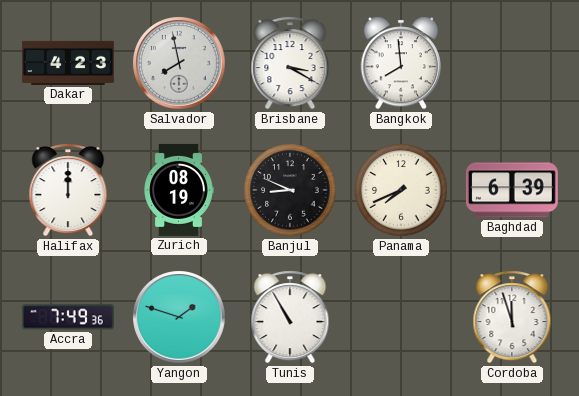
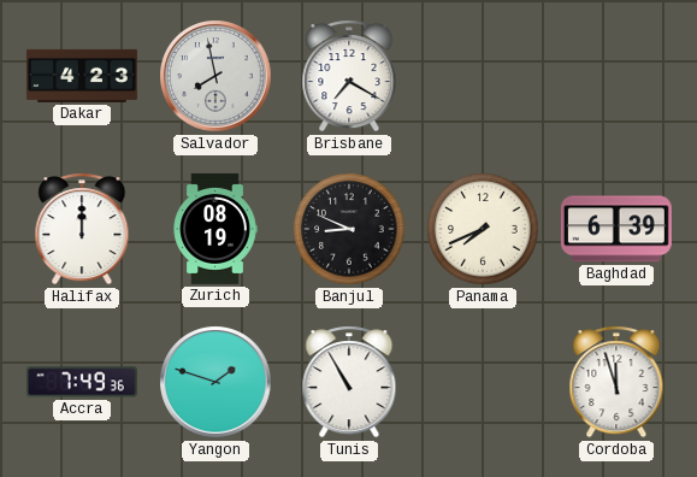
Brisbane: 3:20 -> 7:20 (349, 76)
Bangkok: 7:59 -> none (400, 63)
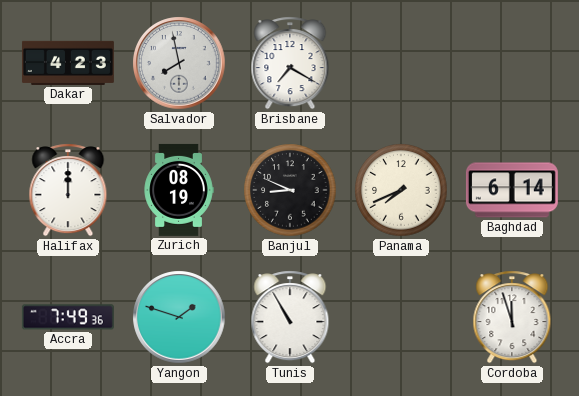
Baghdad: 6:39 -> 6:14 (512, 190)
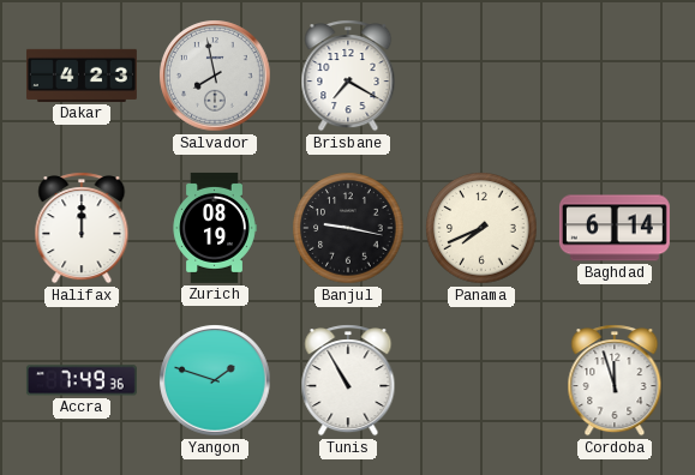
Banjul: 8:49 -> 9:17 (348, 228)
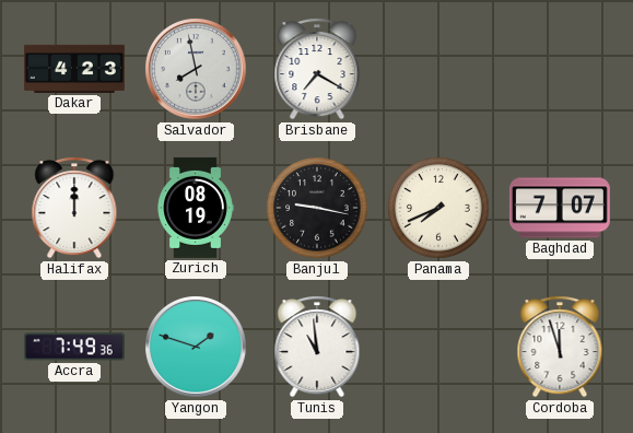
Baghdad: 6:14 -> 7:07 (560, 208)
Tunis: 10:55 -> 10:59 (317, 347)
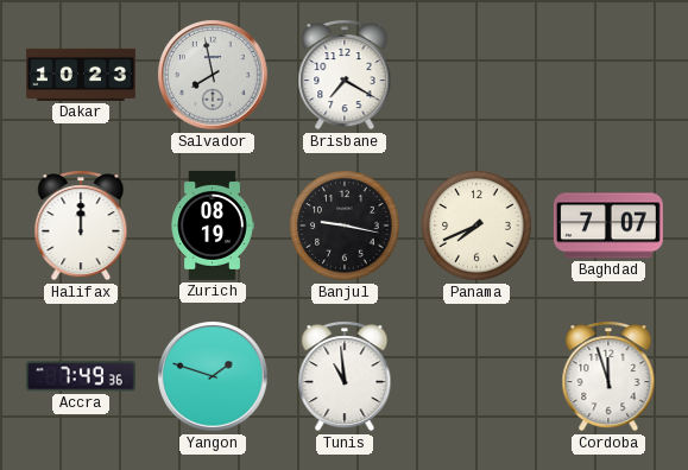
Dakar: 4:23 -> 10:23 (81, 75)
